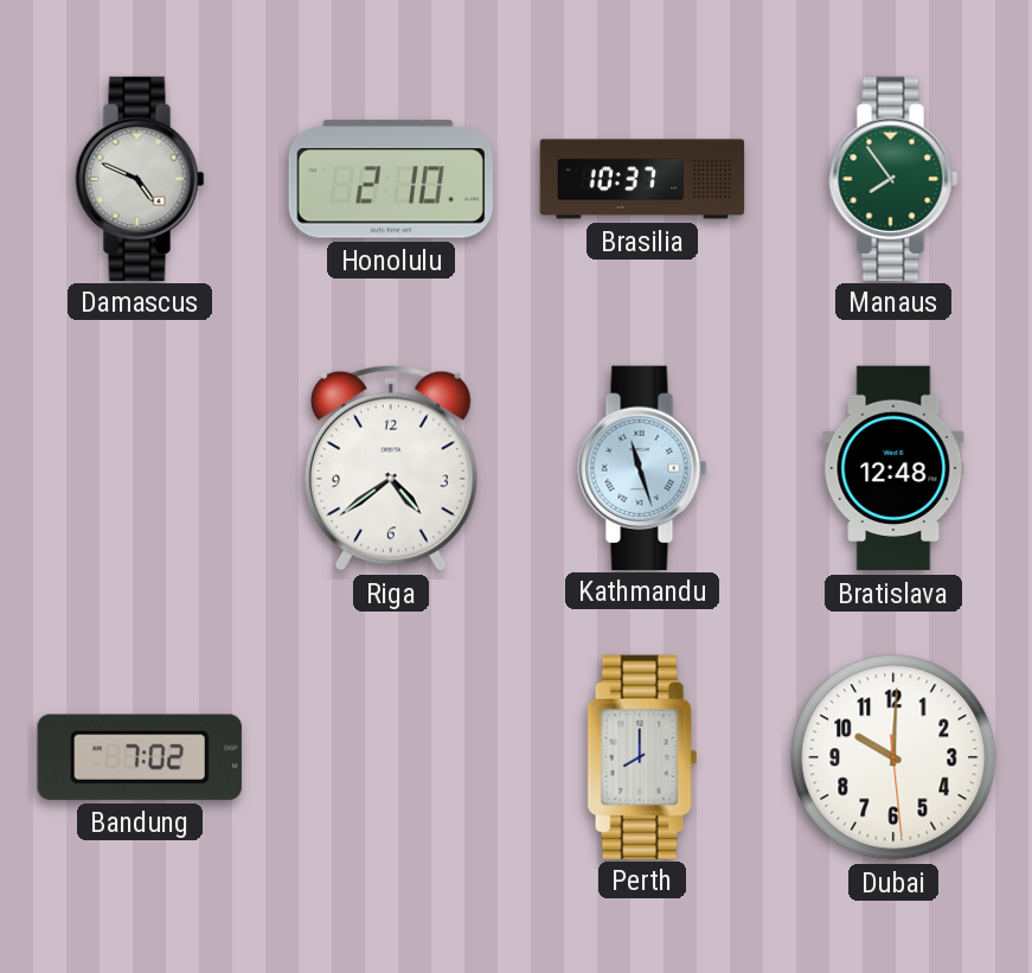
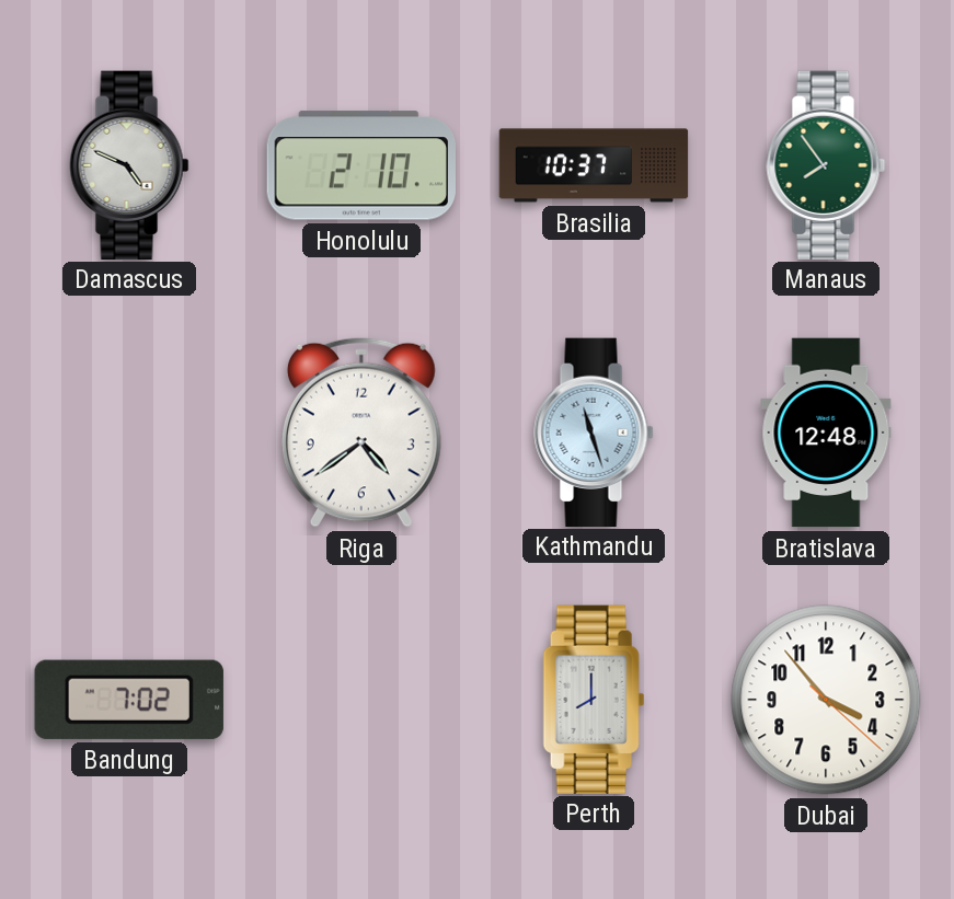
Dubai: 10:00 -> 3:53 (826, 700)
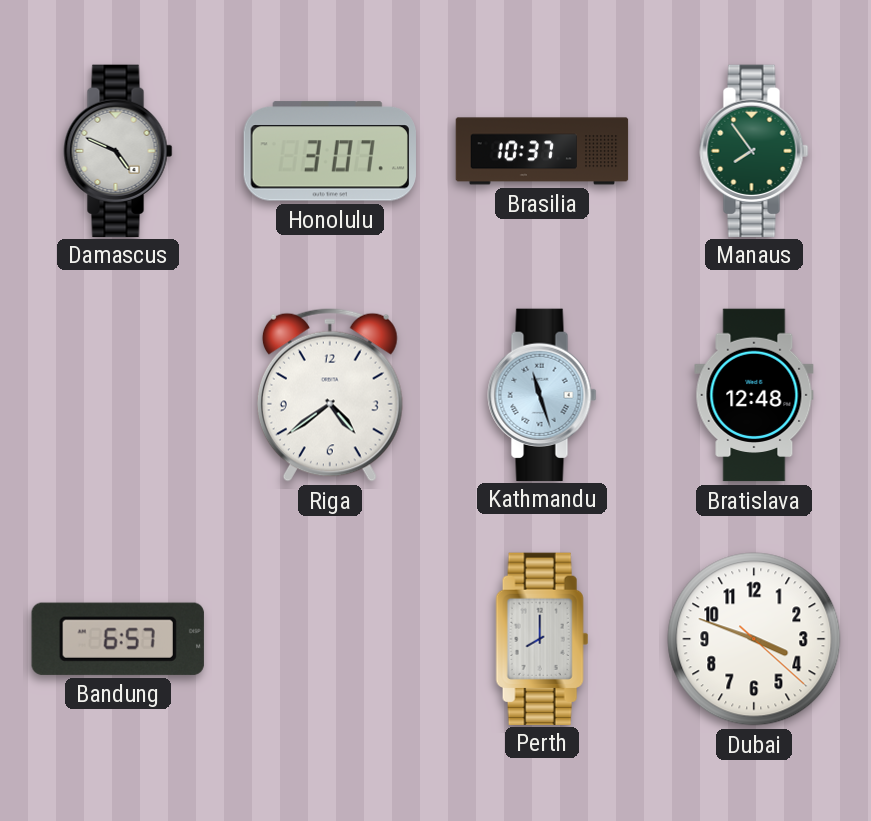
Honolulu: 2:10 -> 3:07 (330, 151)
Bandung: 7:02 -> 6:57 (118, 639)
Dubai: 3:53 -> 3:48 (754, 639)
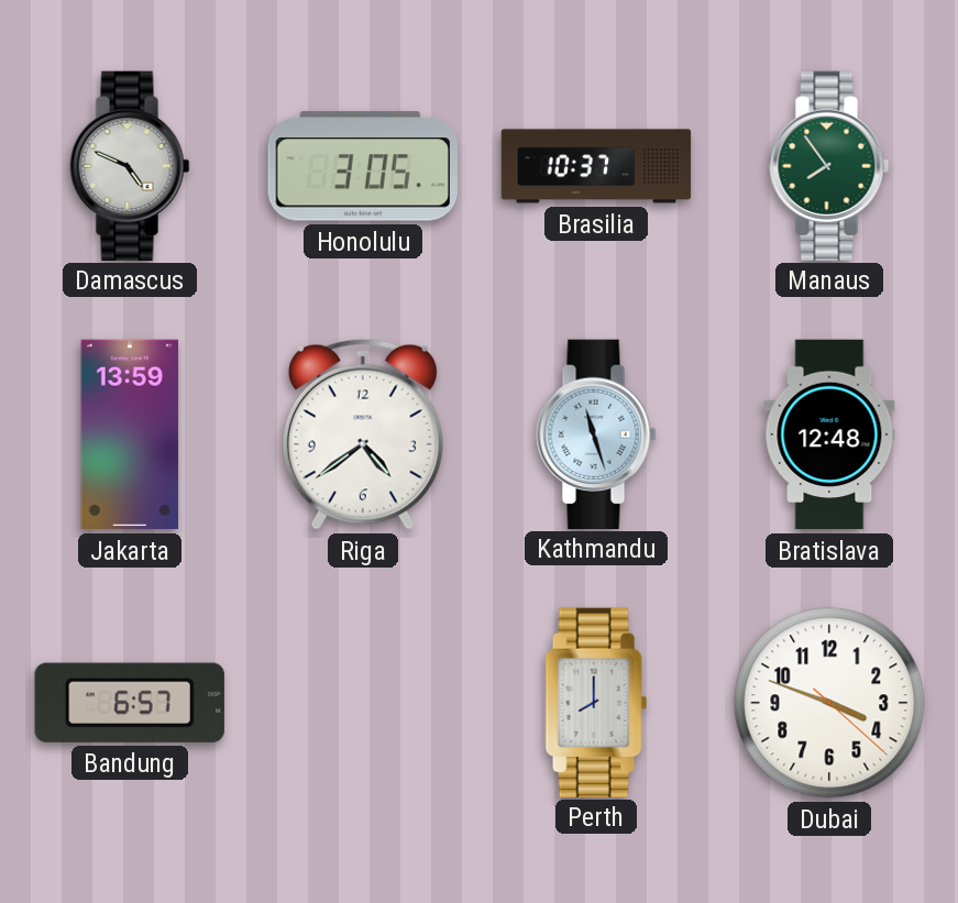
Honolulu: 3:07 -> 3:05 (363, 166)
Jakarta: none -> 13:59 (130, 434)
